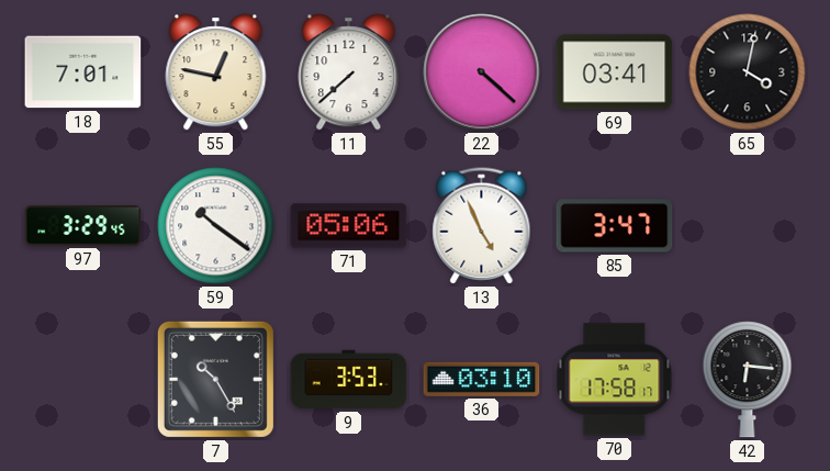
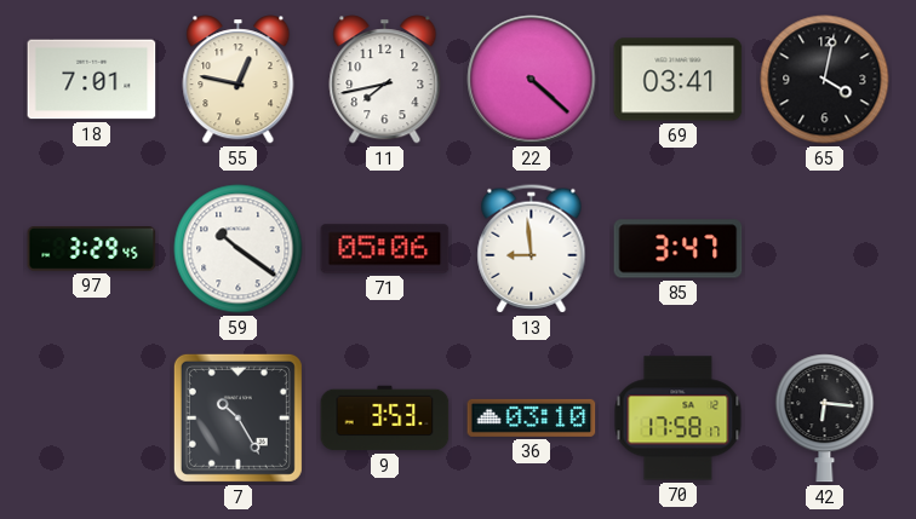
11: 7:38 -> 7:43 (385, 80)
13: 4:56 -> 8:59 (532, 249)
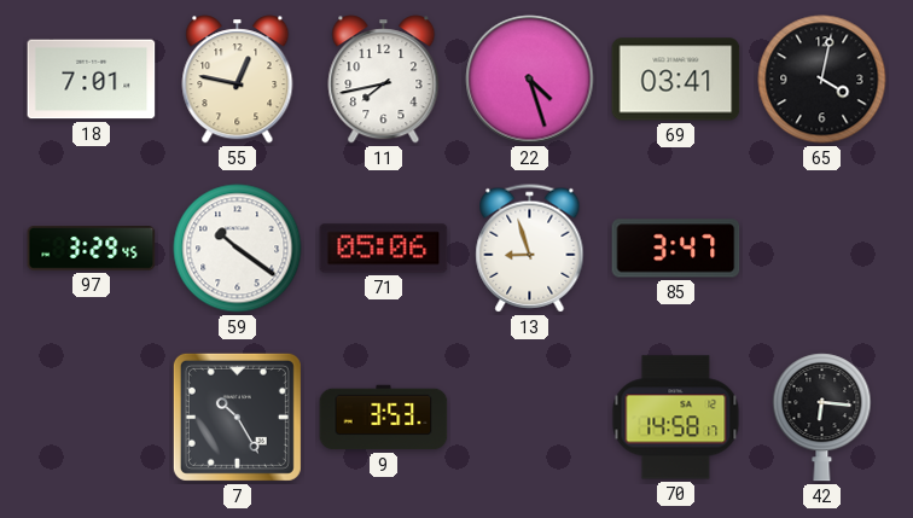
22: 4:22 -> 4:27 (530, 80)
13: 8:59 -> 8:57 (530, 249)
36: 03:10 -> none (532, 417)
70: 17:58 -> 14:58 (676, 418)
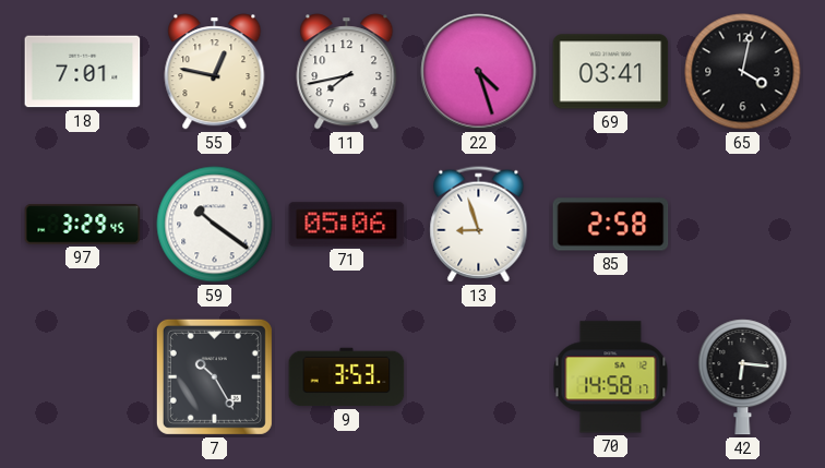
85: 3:47 -> 2:58 (611, 225)
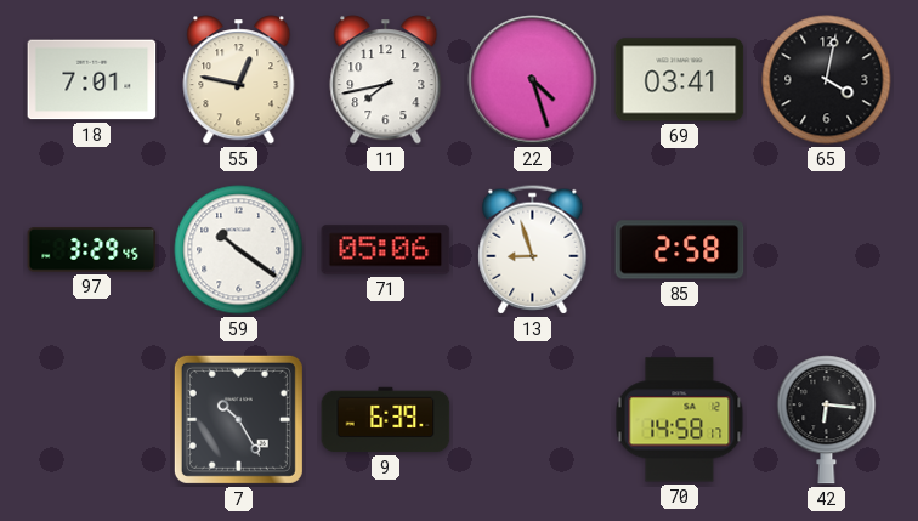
9: 3:53 -> 6:39 (386, 420)
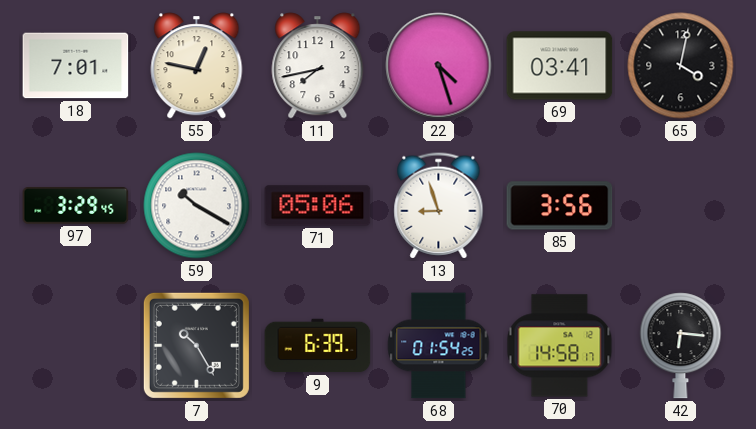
59: 10:21 -> 10:20 (197, 206)
85: 2:58 -> 3:56 (560, 206)
68: none -> 01:54 (439, 346)
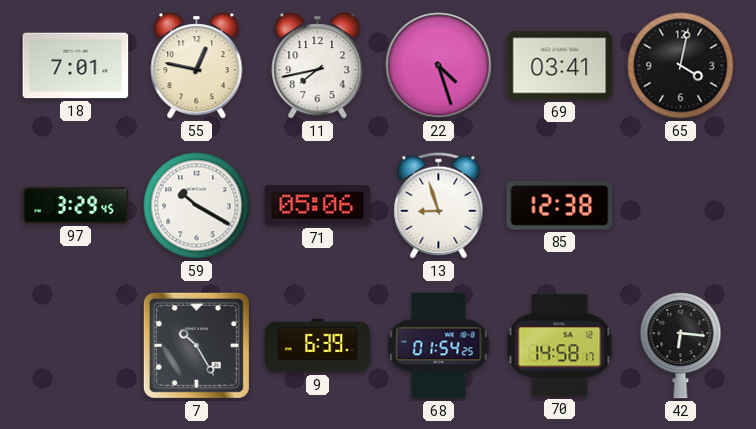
85: 3:56 -> 12:38 (560, 206)
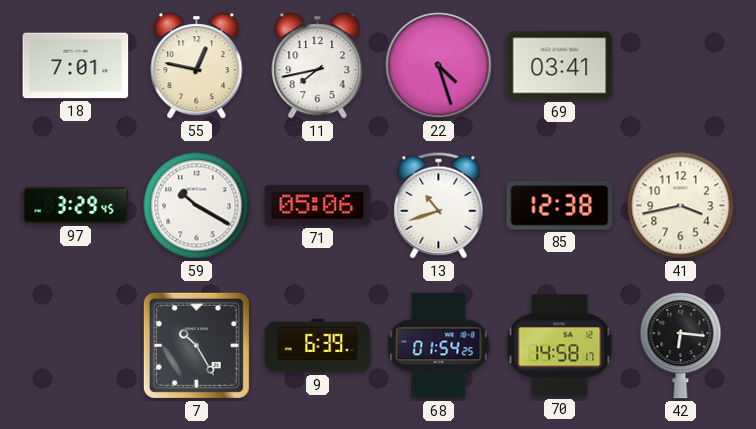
65: 4:02 -> none (681, 66)
13: 8:57 -> 10:42 (439, 206)
41: none -> 3:43 (681, 206)
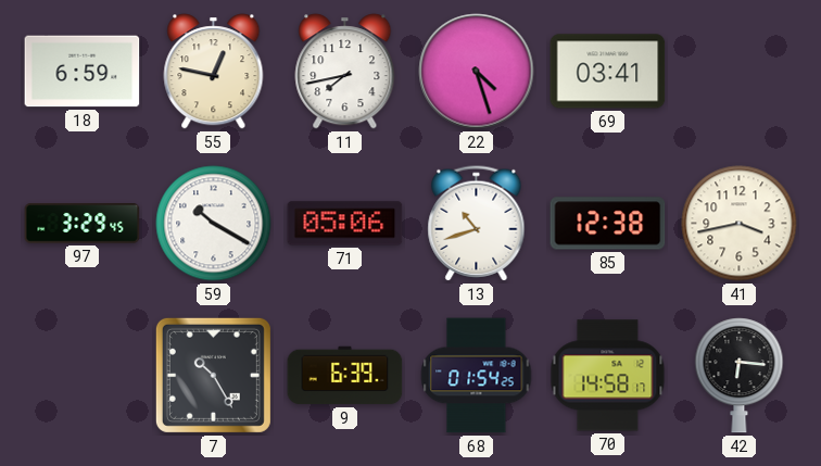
18: 7:01 -> 6:59 (83, 72)
